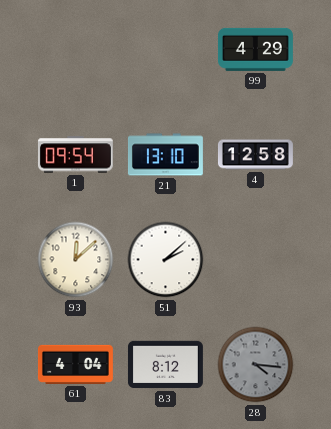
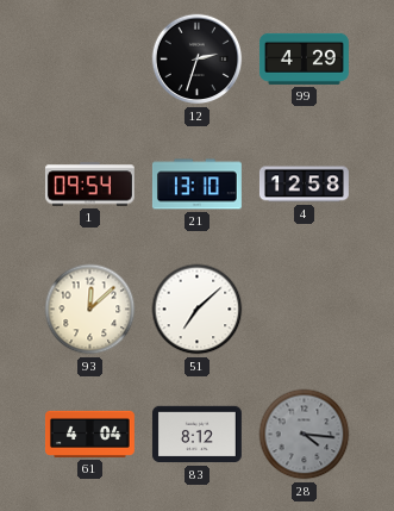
12: none -> 2:33 (198, 60)
51: 2:08 -> 7:08 (198, 310)
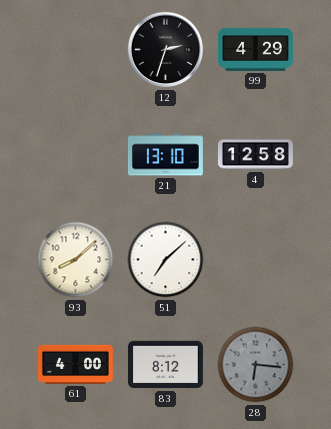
1: 09:54 -> none (89, 185)
93: 12:08 -> 8:08 (76, 260)
61: 4:04 -> 4:00 (75, 364)
28: 4:16 -> 6:16 (256, 365)
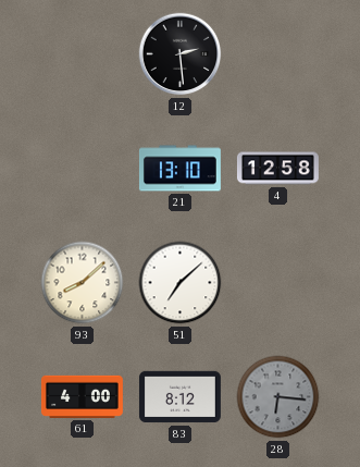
12: 2:33 -> 2:29 (181, 54)
99: 4:29 -> none (255, 49)
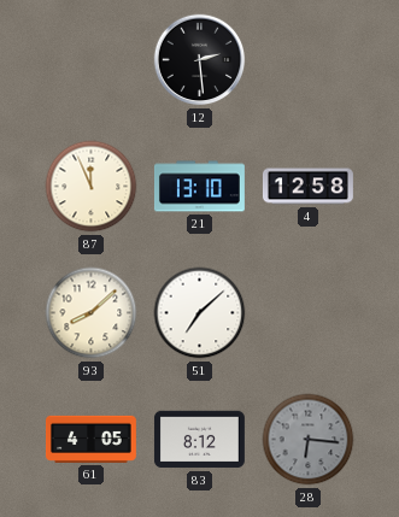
87: none -> 11:56 (92, 187)
61: 4:00 -> 4:05 (90, 439)
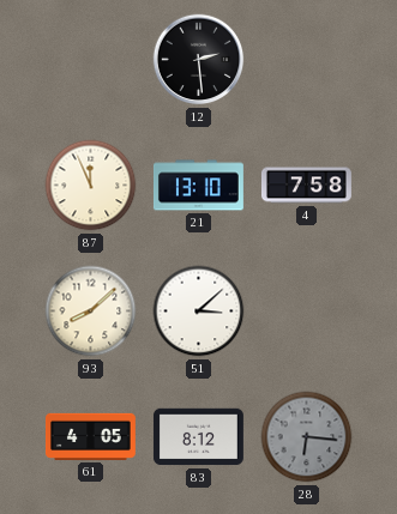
4: 12:58 -> 7:58 (306, 186)
51: 7:08 -> 3:08 (199, 312)
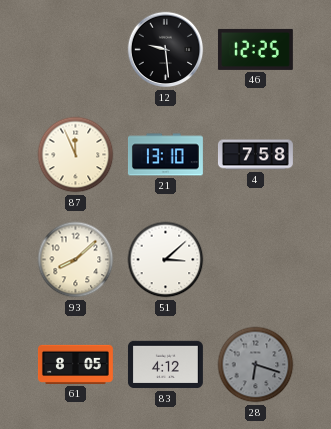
12: 2:29 -> 9:29 (166, 50)
46: none -> 12:25 (255, 49)
61: 4:05 -> 8:05 (75, 364)
83: 8:12 -> 4:12 (165, 365)
28: 6:16 -> 6:18 (256, 365)
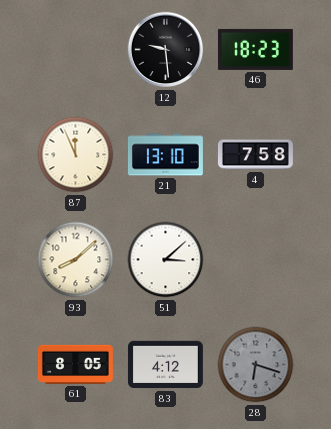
46: 12:25 -> 18:23 (255, 49)
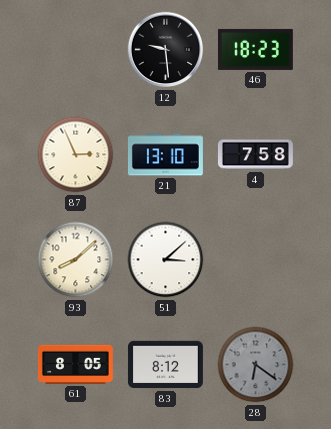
87: 11:56 -> 2:56 (76, 155)
83: 4:12 -> 8:12 (165, 365)
28: 6:18 -> 6:21 (256, 365)
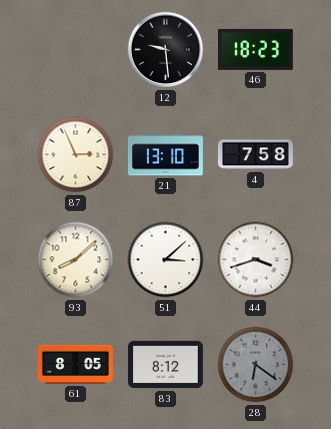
44: none -> 3:42 (256, 260)
